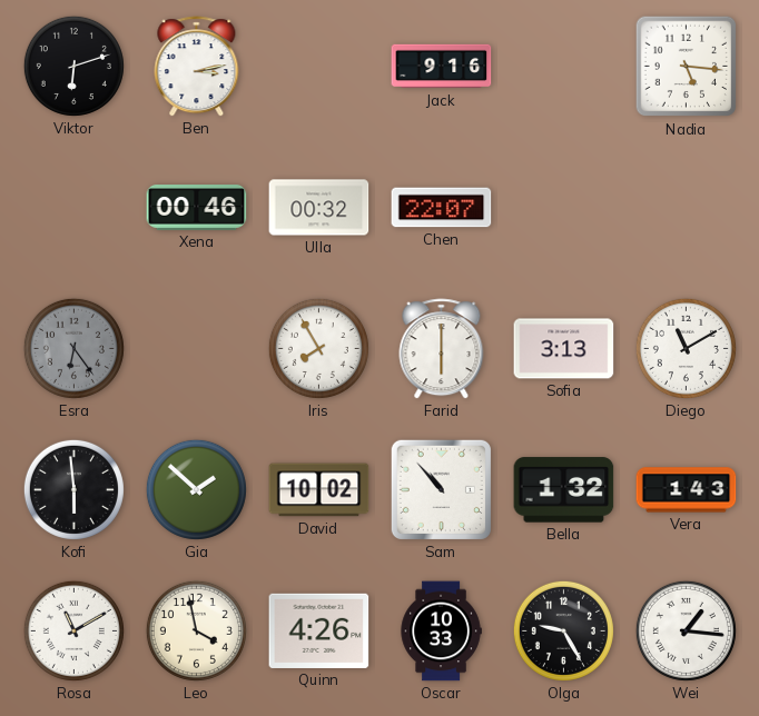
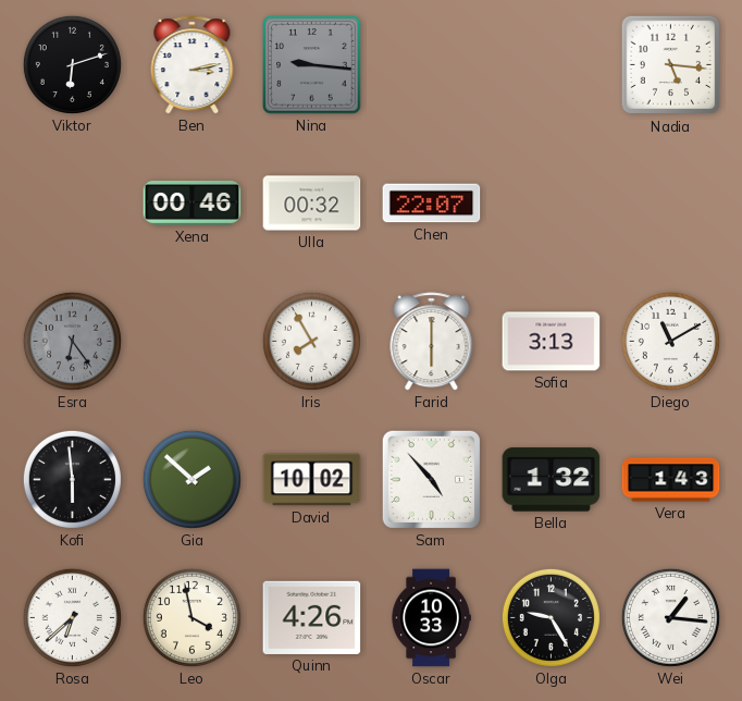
Nina: none -> 9:16 (312, 65)
Jack: 9:16 -> none (442, 67)
Sam: 10:53 -> 4:53 (431, 479)
Rosa: 11:10 -> 6:38 (72, 617)
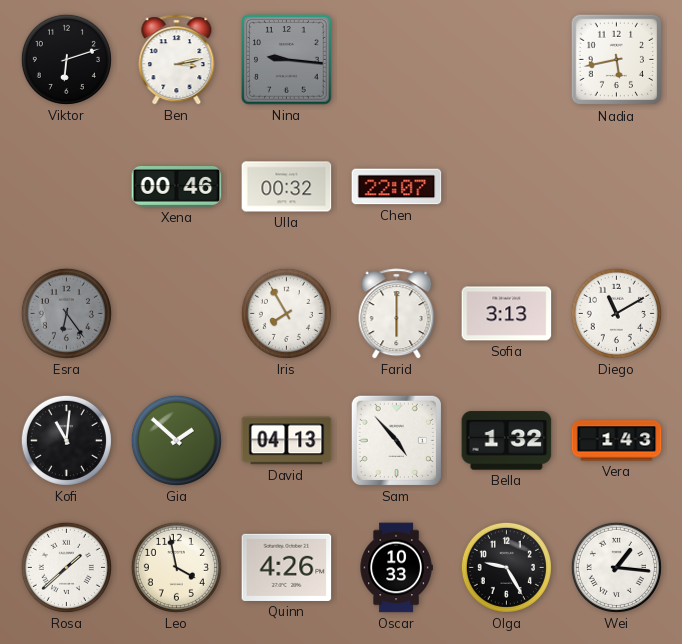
Nadia: 5:16 -> 5:43 (617, 60)
Kofi: 5:59 -> 11:01 (66, 440)
David: 10:02 -> 04:13 (287, 441)
Rosa: 6:38 -> 1:38 (66, 567)
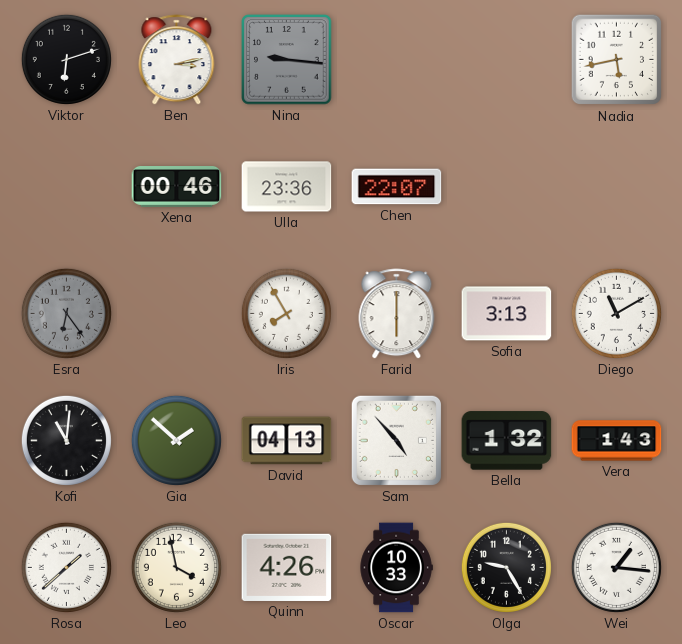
Ulla: 00:32 -> 23:36 (287, 187)
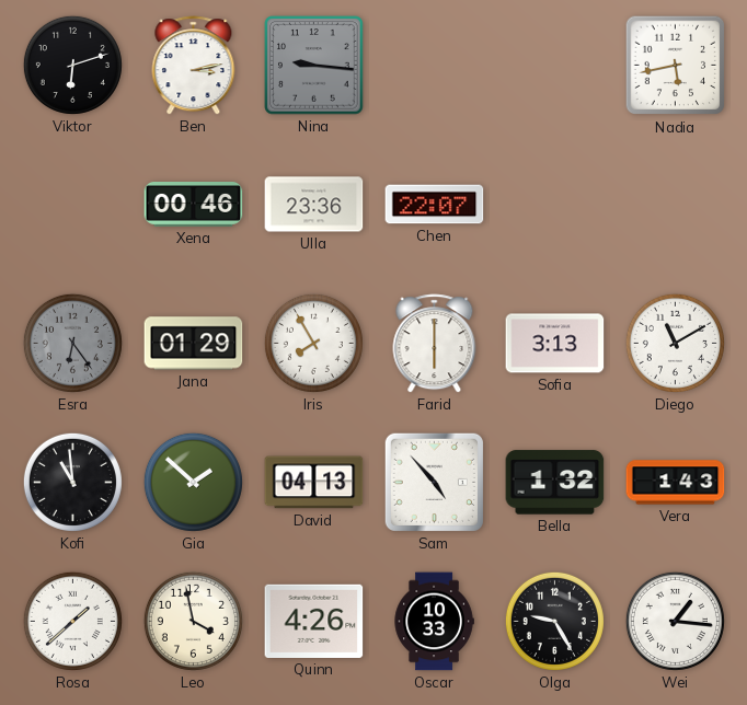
Jana: none -> 01:29 (194, 344)
Kofi: 11:01 -> 10:59 (72, 482)
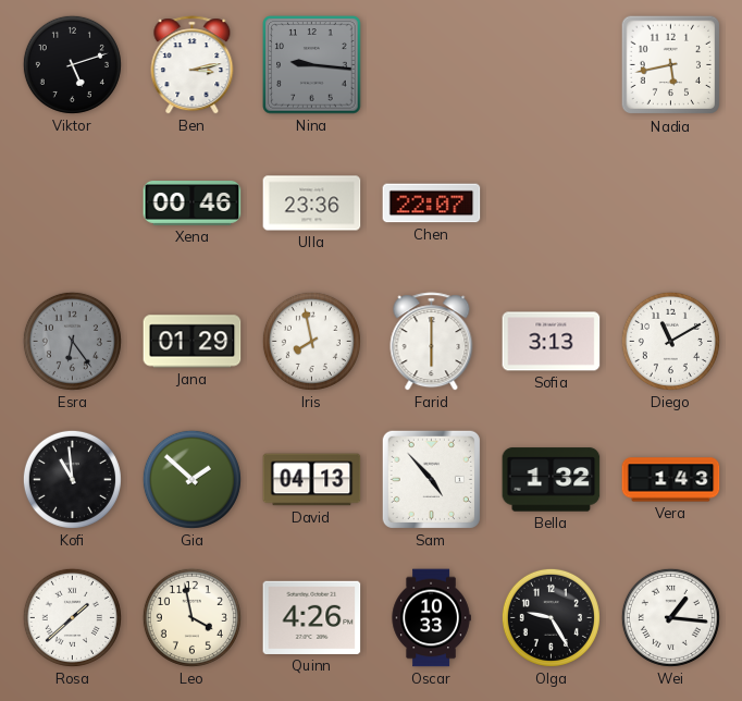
Viktor: 6:12 -> 5:12 (72, 64)
Iris: 7:55 -> 7:58 (311, 341)
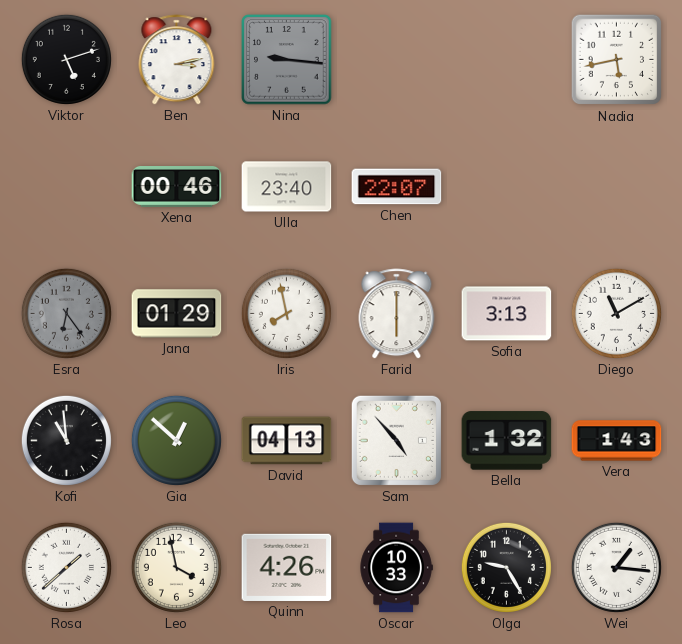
Ulla: 23:36 -> 23:40 (287, 187)
Gia: 1:52 -> 12:52 (176, 440)
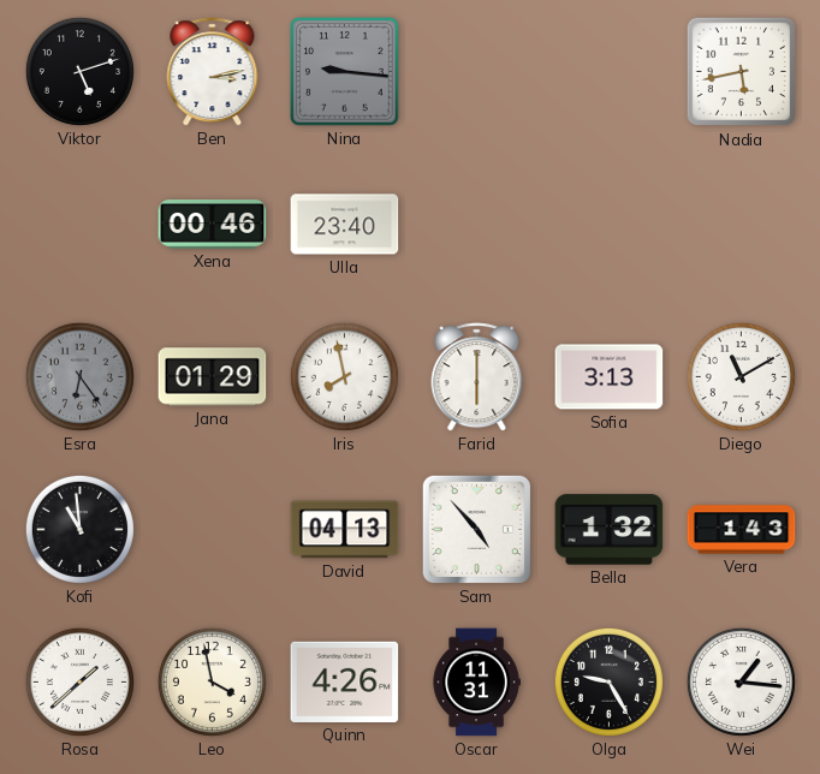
Chen: 22:07 -> none (397, 187)
Gia: 12:52 -> none (176, 440)
Oscar: 10:33 -> 11:31 (476, 683)
